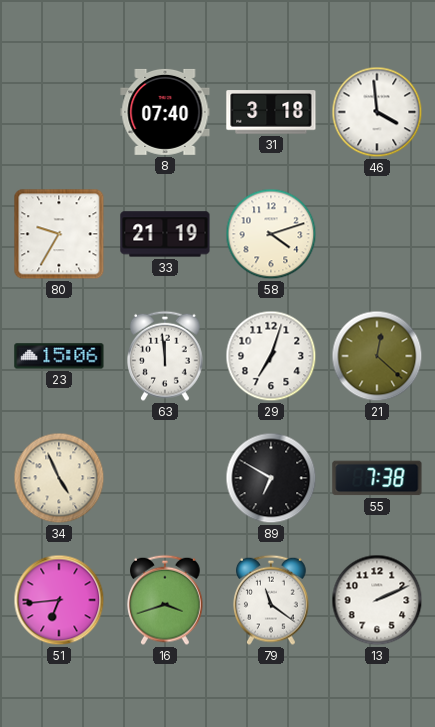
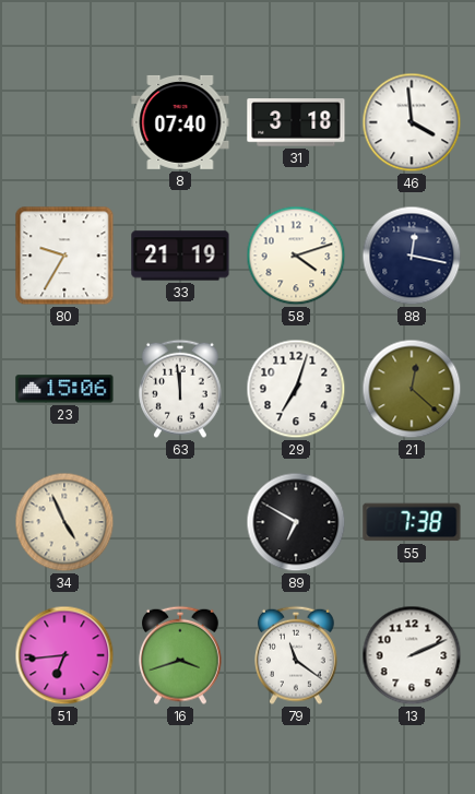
88: none -> 12:17 (412, 256)
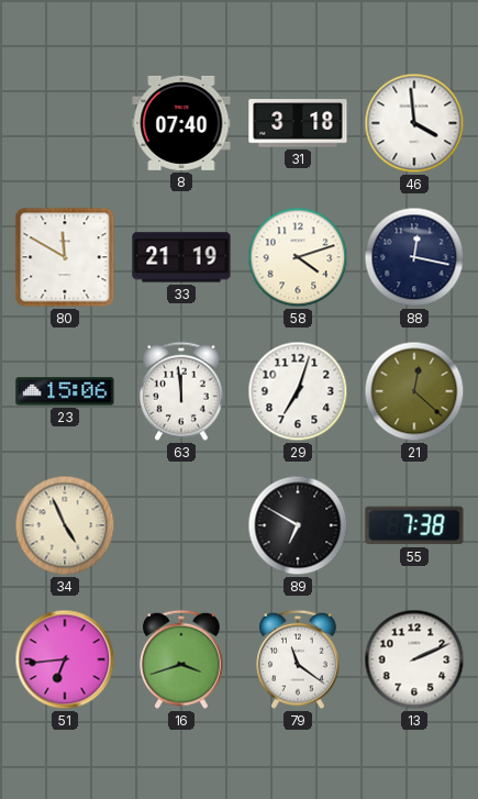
80: 9:35 -> 11:50 (65, 257)
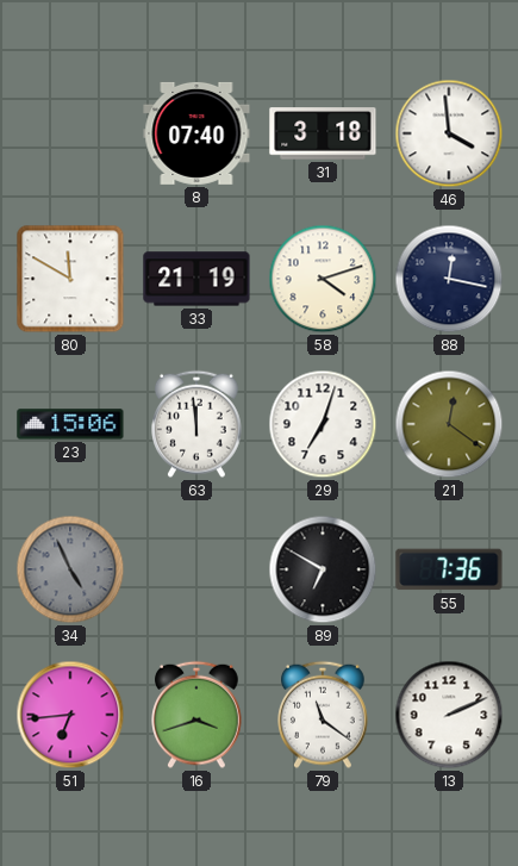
21: 12:22 -> 12:21 (449, 424)
34 dial: cream -> grey (70, 569)
55: 7:38 -> 7:36 (449, 569)
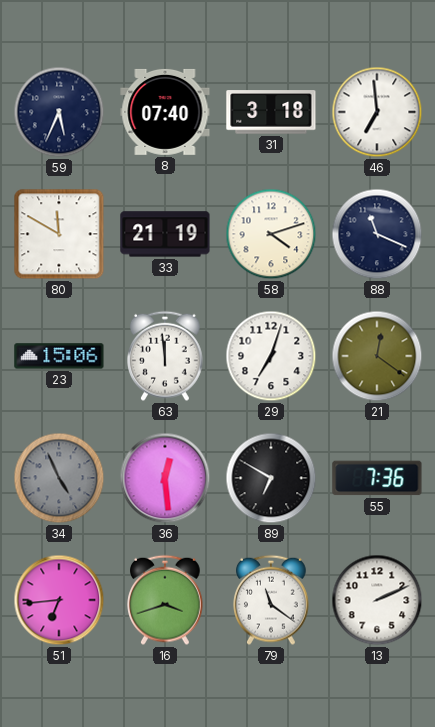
59: none -> 5:34 (59, 112)
46: 3:59 -> 6:59 (377, 112)
88: 12:17 -> 11:19 (377, 234)
36: none -> 12:29 (165, 478)
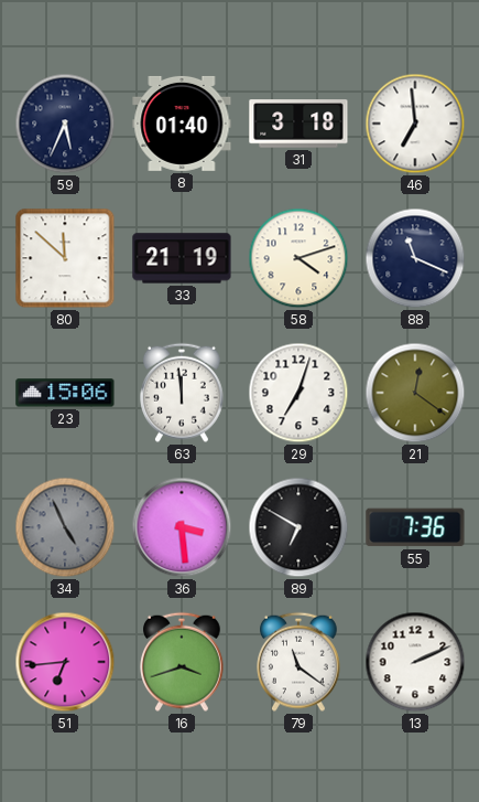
8: 07:40 -> 01:40 (182, 124)
80: 11:50 -> 11:52 (65, 258)
36: 12:29 -> 3:29 (182, 527)
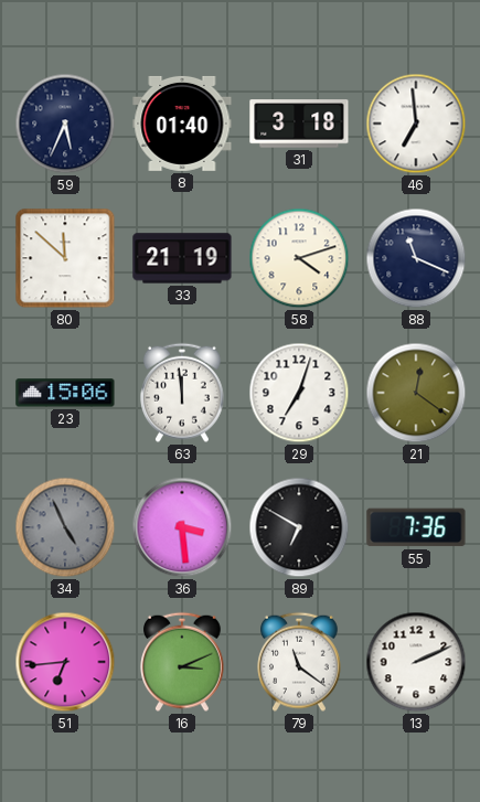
16: 3:42 -> 3:11 (183, 662)
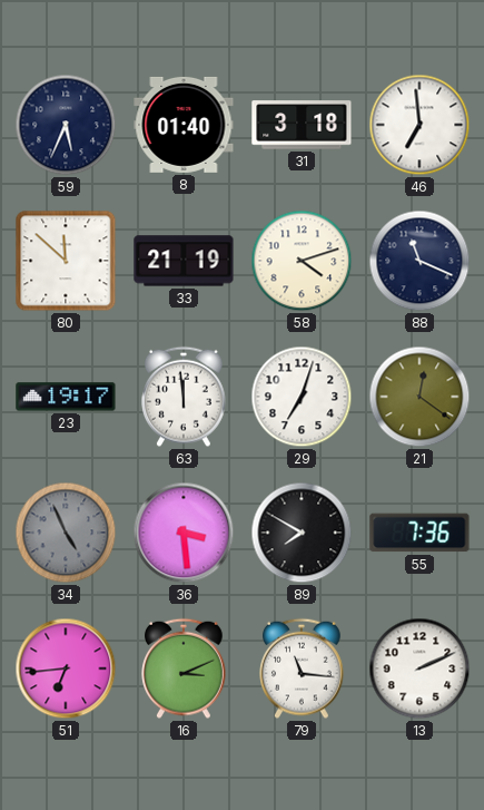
23: 15:06 -> 19:17 (66, 397)
89: 6:50 -> 7:50 (302, 533)
79: 11:21 -> 11:16 (303, 669)
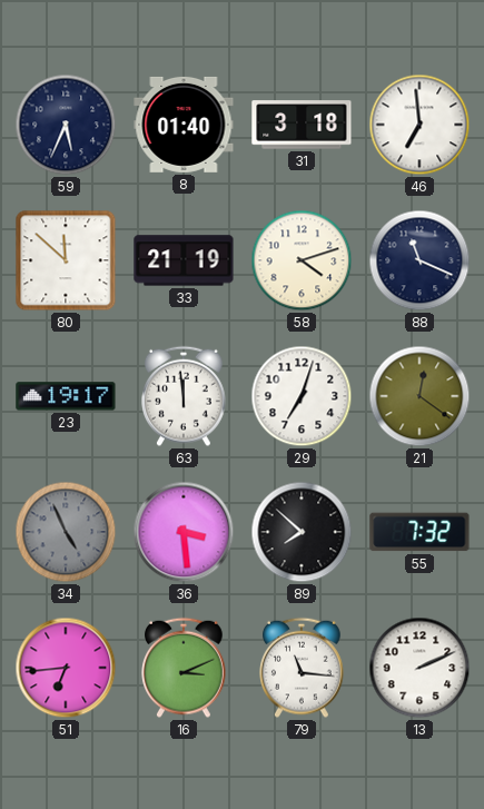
89: 7:50 -> 7:52 (302, 532)
55: 7:36 -> 7:32 (419, 532)
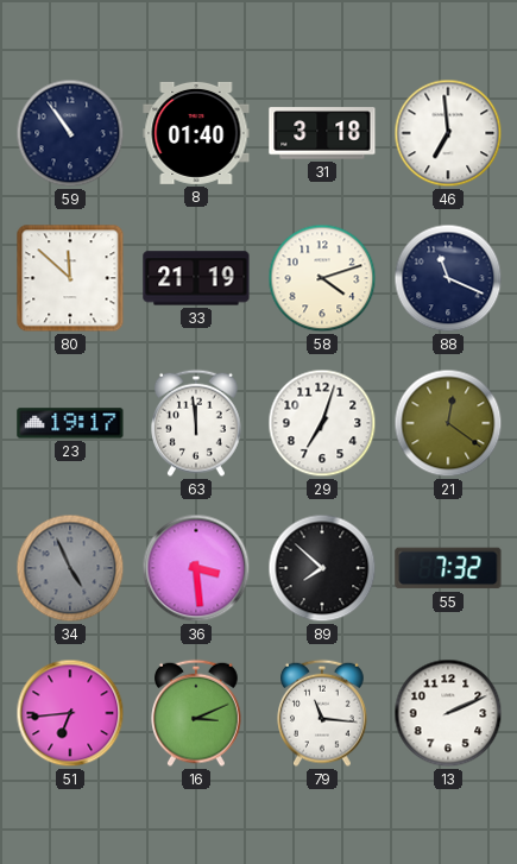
59: 5:34 -> 10:54 (70, 133)
